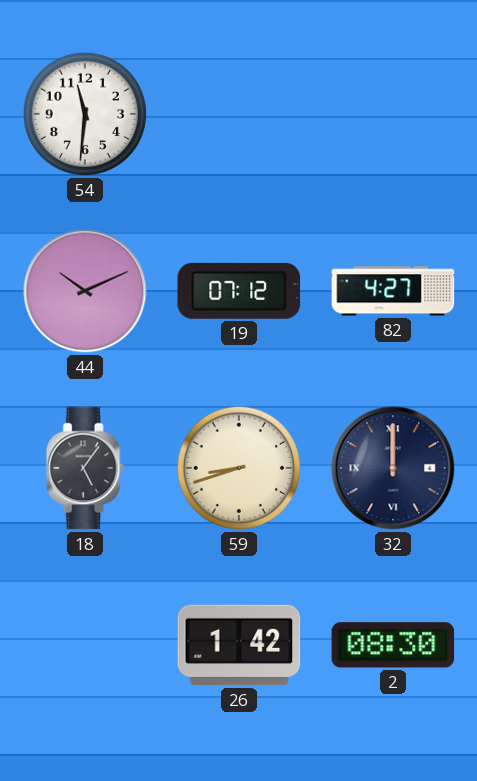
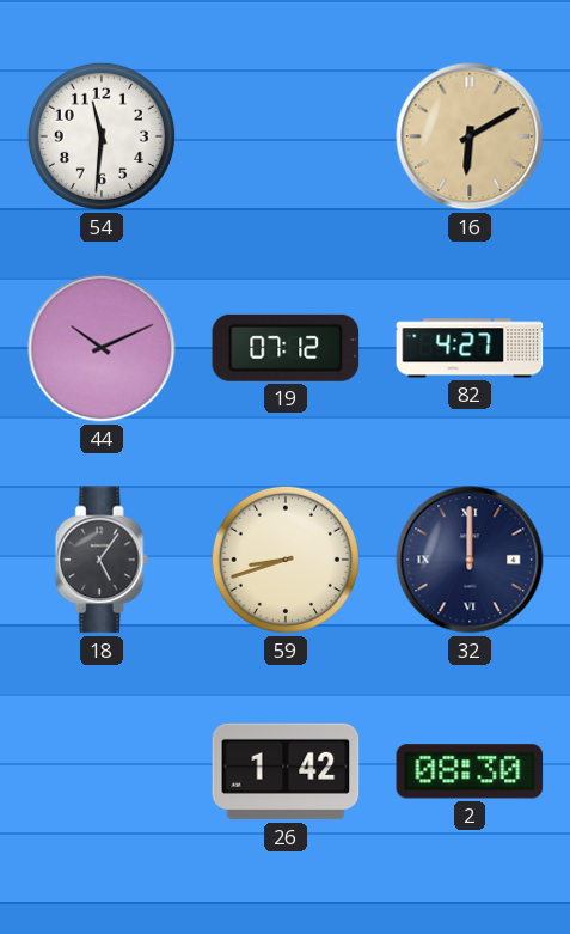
16: none -> 6:10 (470, 136)
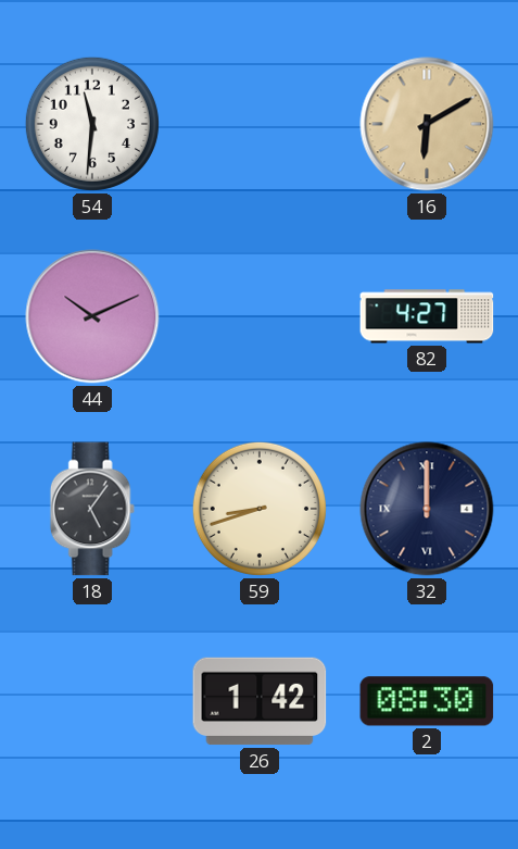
19: 07:12 -> none (286, 348)
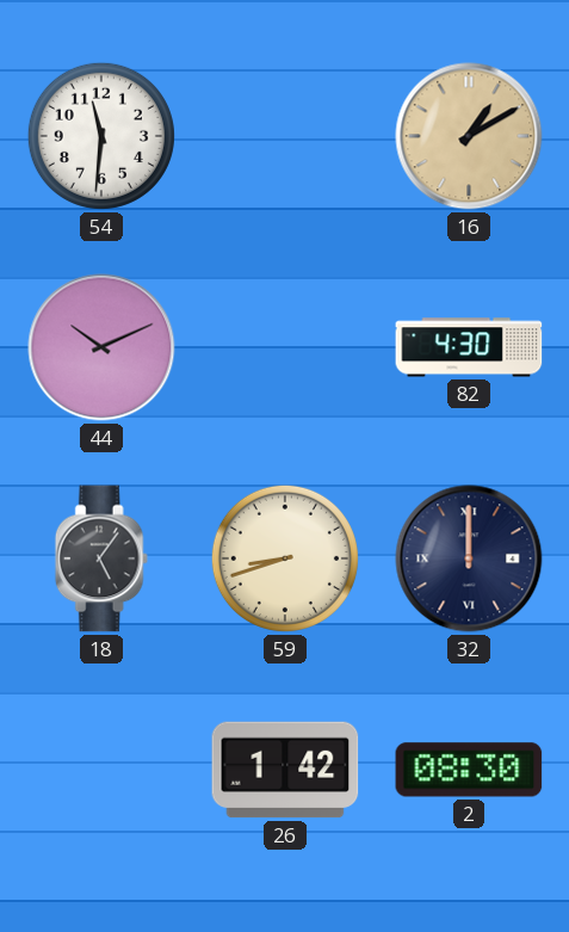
16: 6:10 -> 1:10 (469, 136)
82: 4:27 -> 4:30 (469, 347)
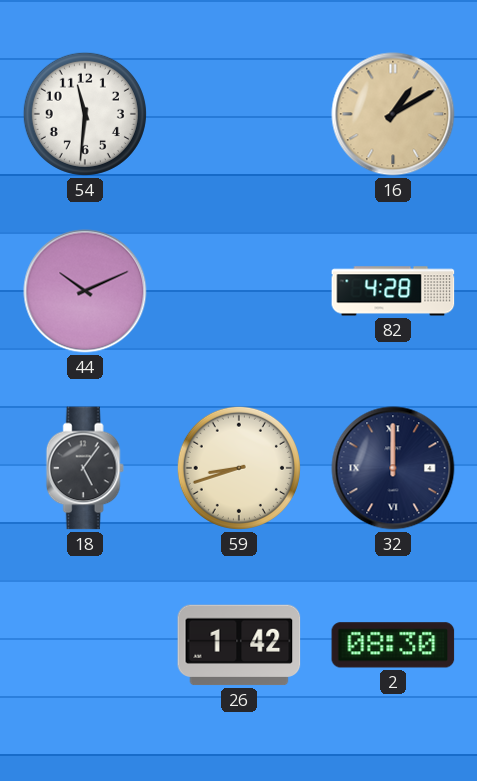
82: 4:30 -> 4:28 (393, 291)
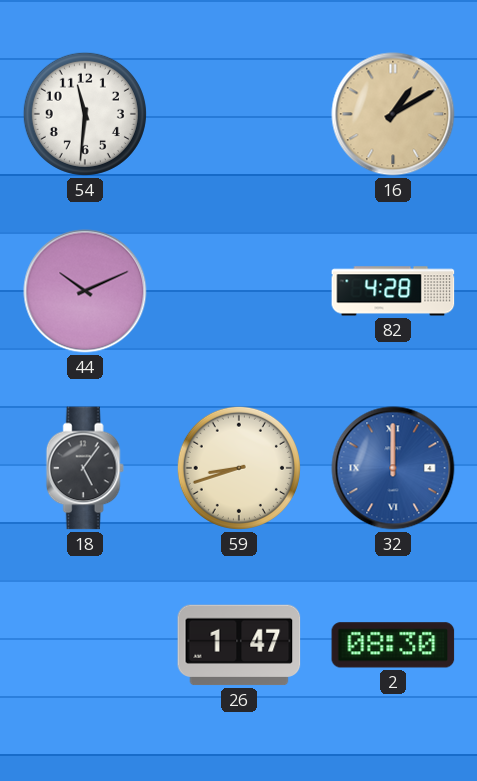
32 dial: navy -> blue (393, 468)
26: 1:42 -> 1:47 (239, 645)
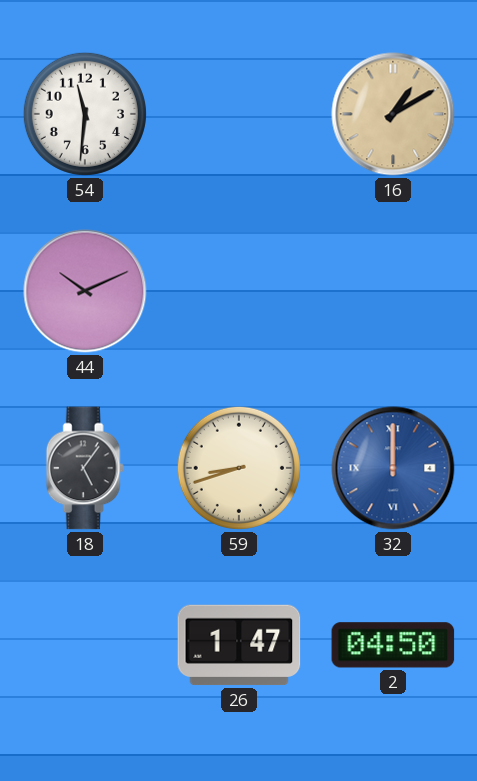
82: 4:28 -> none (393, 291)
2: 08:30 -> 04:50 (393, 645)
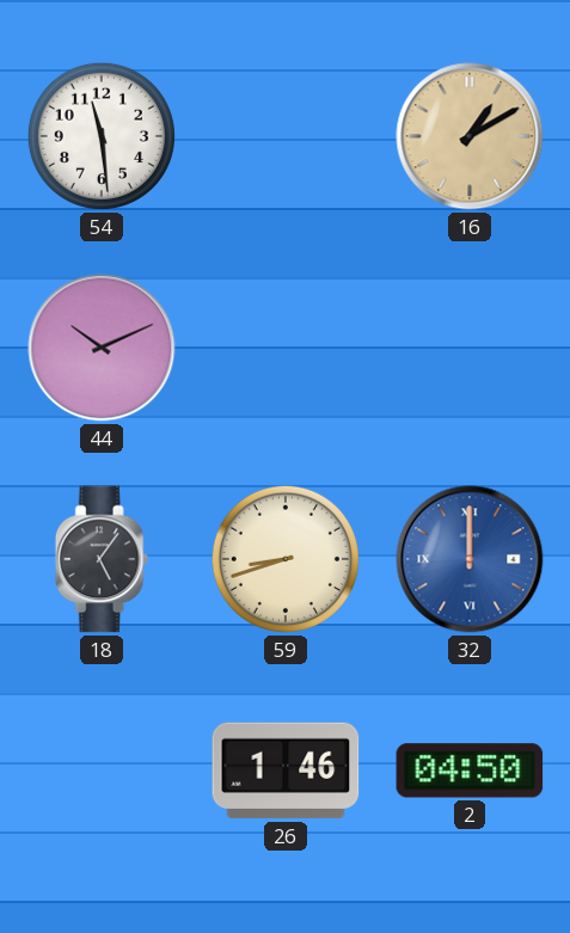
54: 11:31 -> 11:29 (102, 136)
26: 1:47 -> 1:46 (286, 771)
